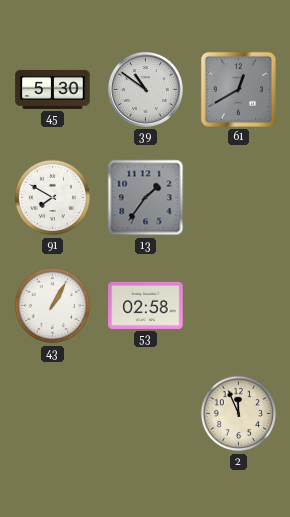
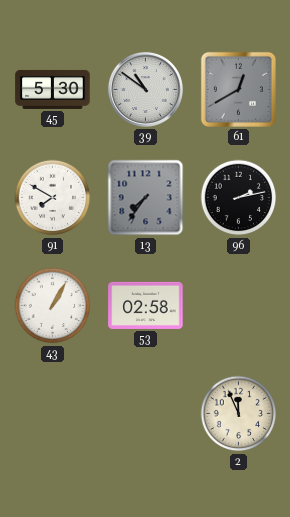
13: 1:36 -> 7:36 (146, 198)
96: none -> 2:13 (239, 198)
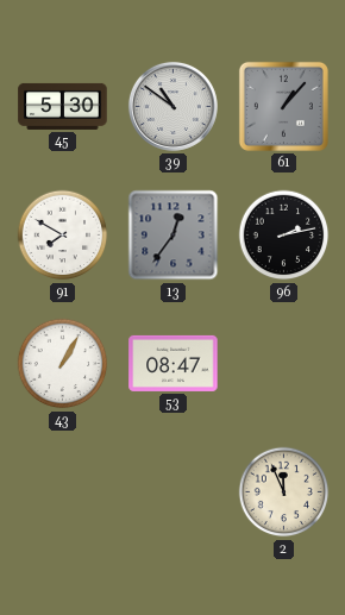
61: 12:40 -> 1:07 (283, 106)
13: 7:36 -> 12:36 (174, 236)
53: 02:58 -> 08:47 (174, 363)
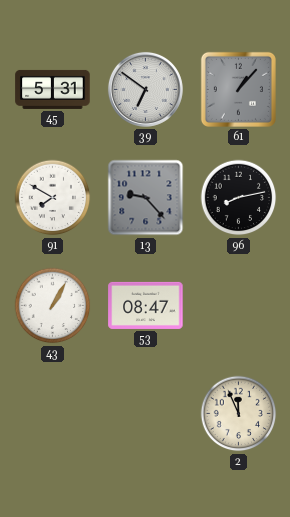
45: 5:30 -> 5:31 (53, 89)
39: 10:51 -> 6:51 (145, 89)
13: 12:36 -> 9:23 (146, 198)
96: 2:13 -> 8:13 (239, 198)
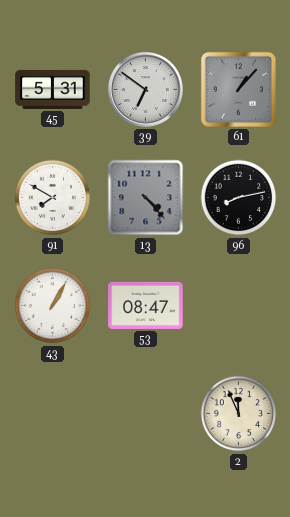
13: 9:23 -> 4:23 (146, 198)
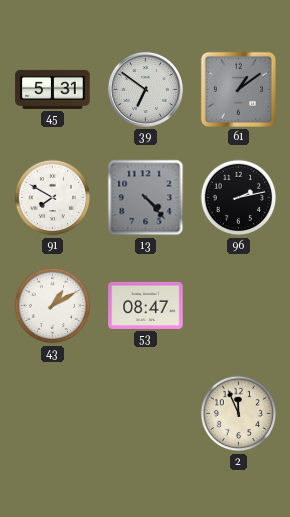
61: 1:07 -> 1:09 (238, 89)
96: 8:13 -> 2:13 (239, 198)
43: 1:05 -> 1:10 (53, 306)
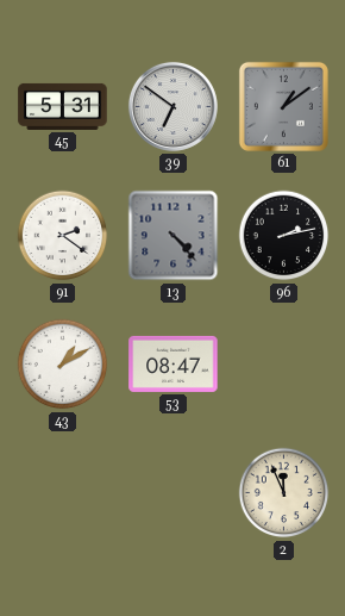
91: 7:50 -> 2:21 (63, 236)
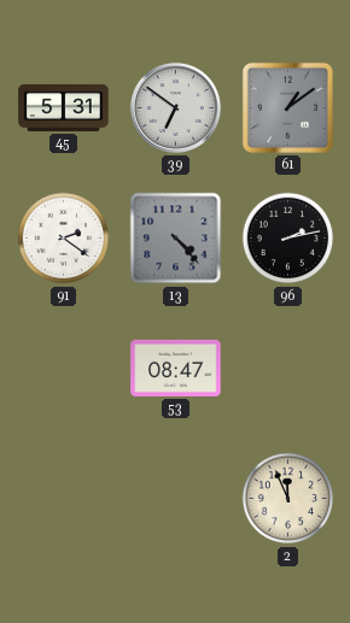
43: 1:10 -> none (63, 365)
